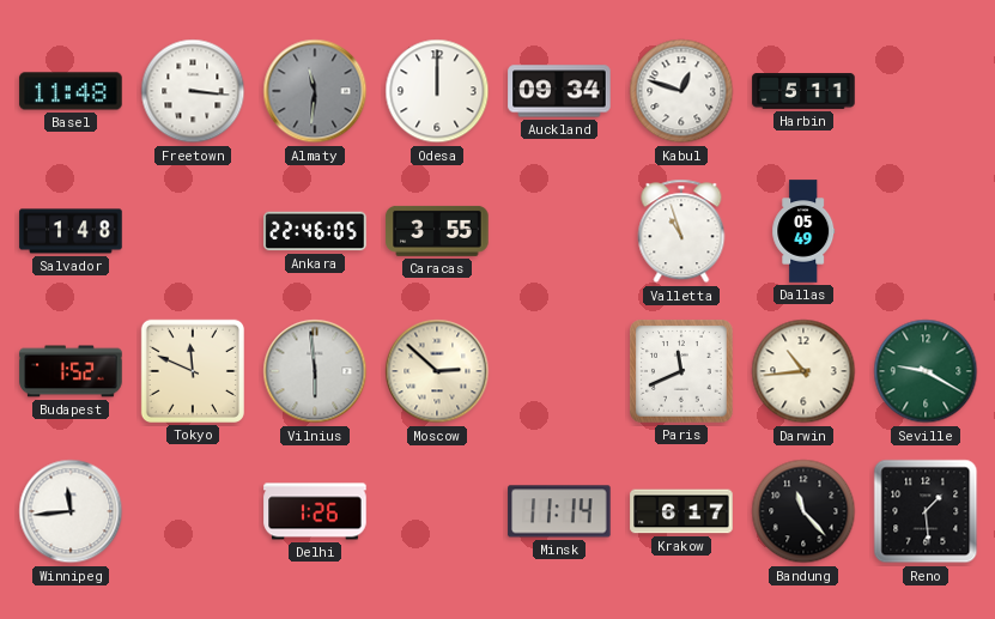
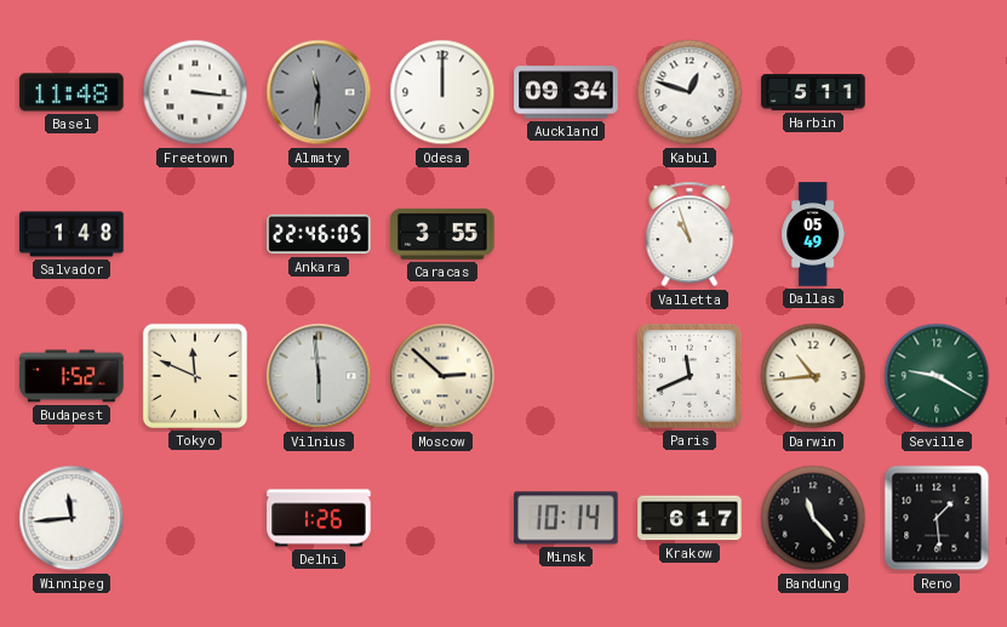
Minsk: 11:14 -> 10:14 (566, 518)
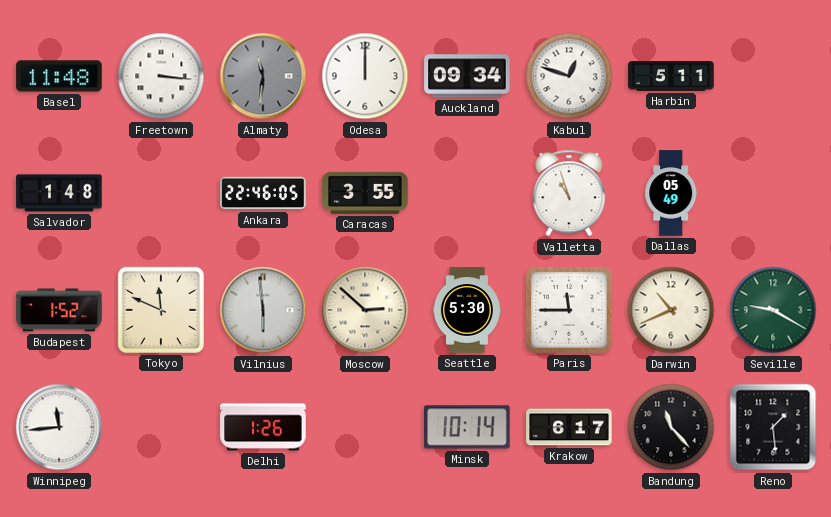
Seattle: none -> 5:30 (467, 310)
Paris: 11:41 -> 11:45 (569, 310)
Darwin: 10:44 -> 10:41 (671, 310)
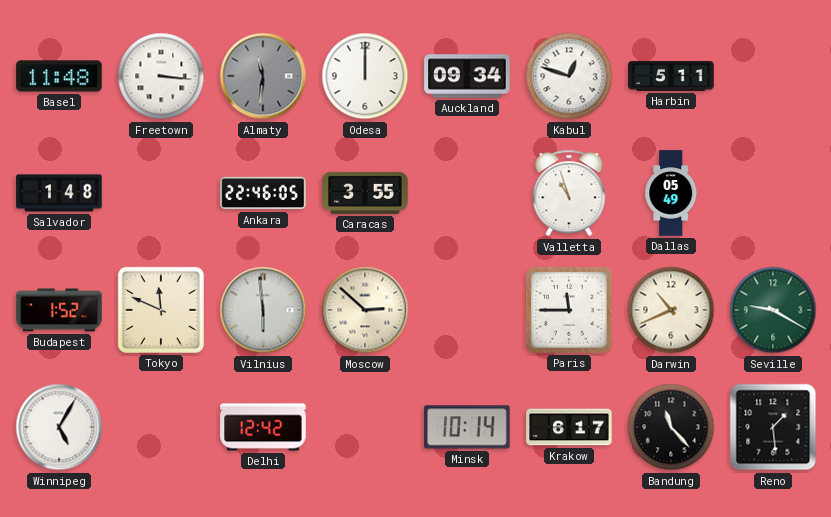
Seattle: 5:30 -> none (467, 310)
Winnipeg: 11:44 -> 5:05 (59, 427)
Delhi: 1:26 -> 12:42 (263, 427)
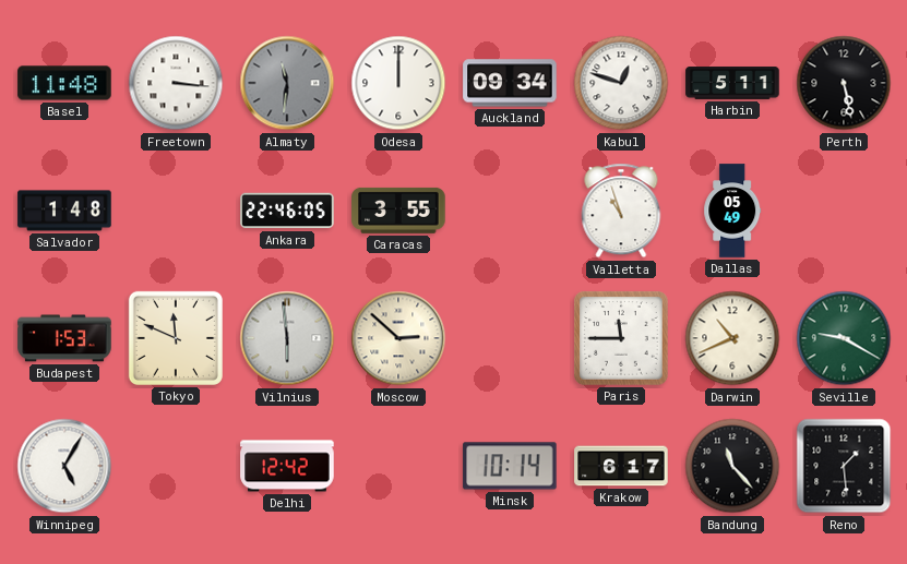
Perth: none -> 5:28 (844, 83)
Budapest: 1:52 -> 1:53 (64, 338)
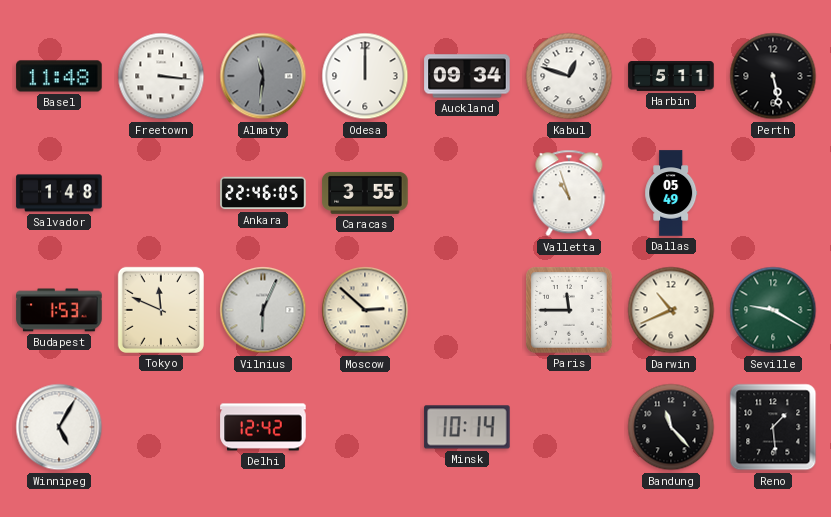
Vilnius: 5:59 -> 6:04 (263, 310)
Krakow: 6:17 -> none (621, 466)
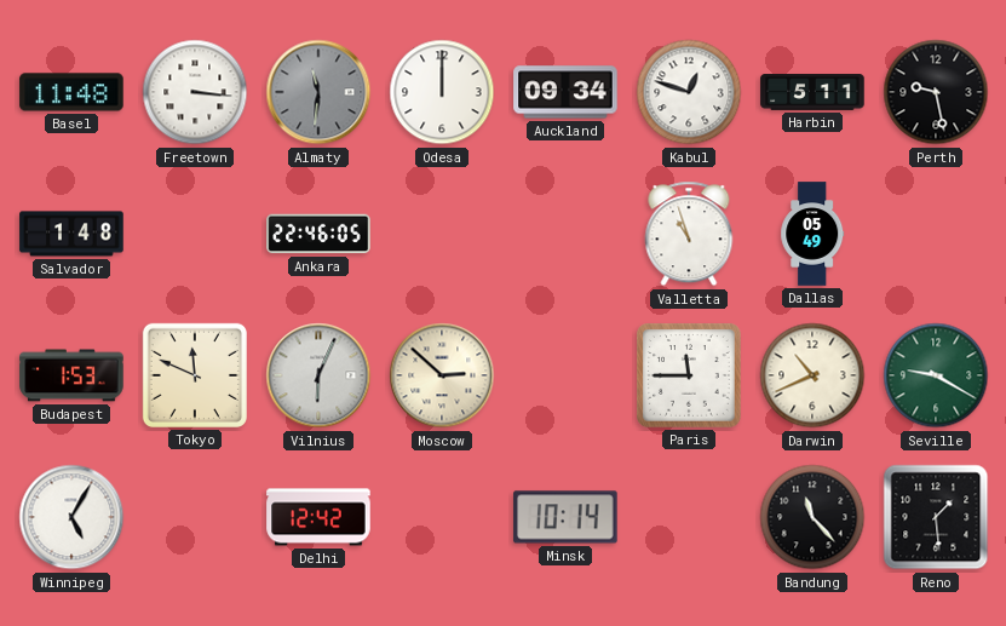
Perth: 5:28 -> 9:28 (936, 92)
Caracas: 3:55 -> none (365, 193)
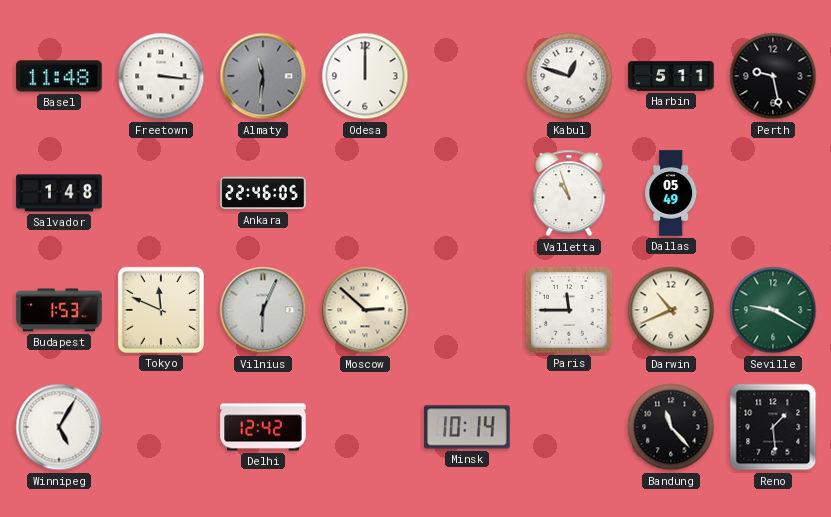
Auckland: 09:34 -> none (565, 92)
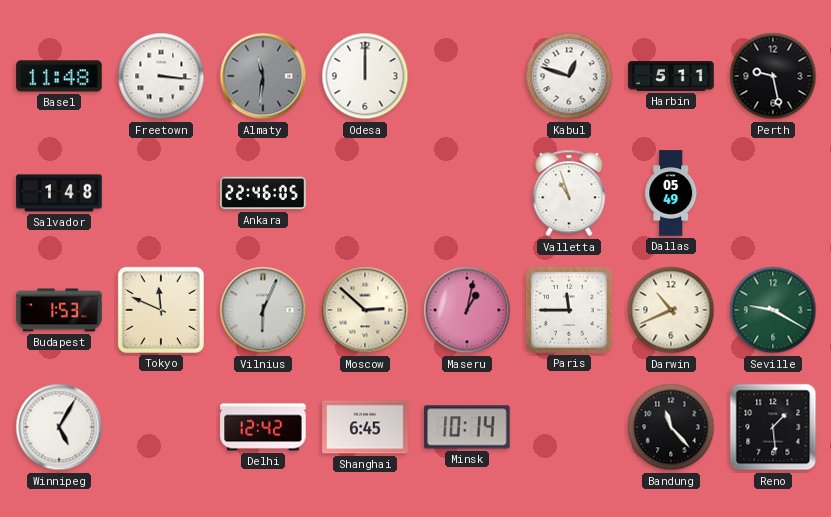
Maseru: none -> 1:02 (467, 310)
Shanghai: none -> 6:45 (365, 427)
